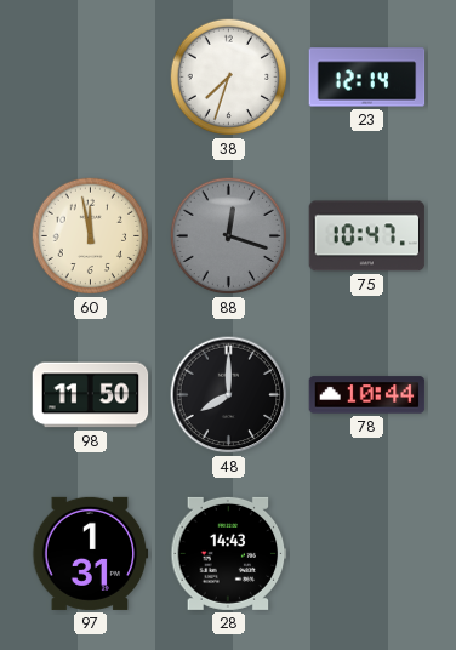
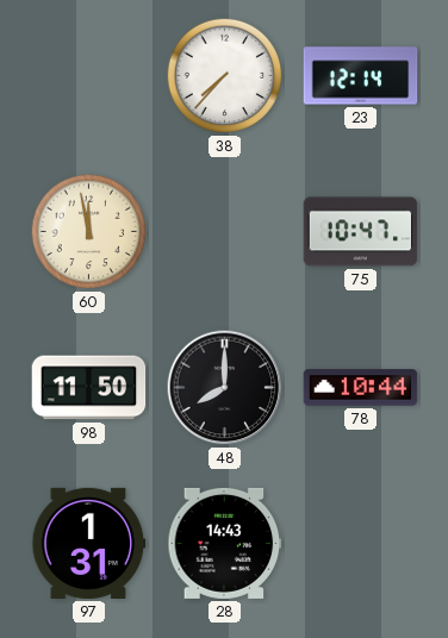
38: 7:33 -> 7:37 (225, 76)
88: 12:18 -> none (229, 236)
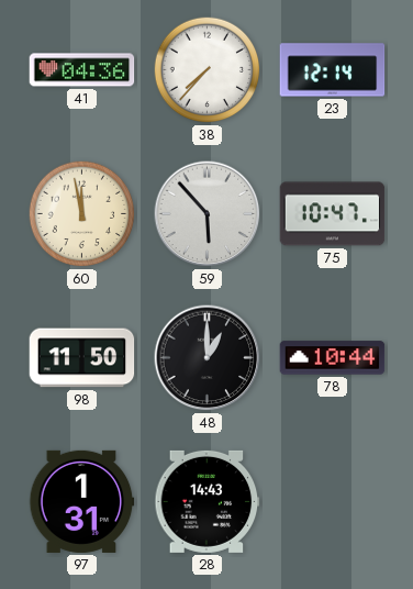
41: none -> 04:36 (82, 70)
59: none -> 5:53 (208, 214)
48: 8:00 -> 1:00 (208, 358)
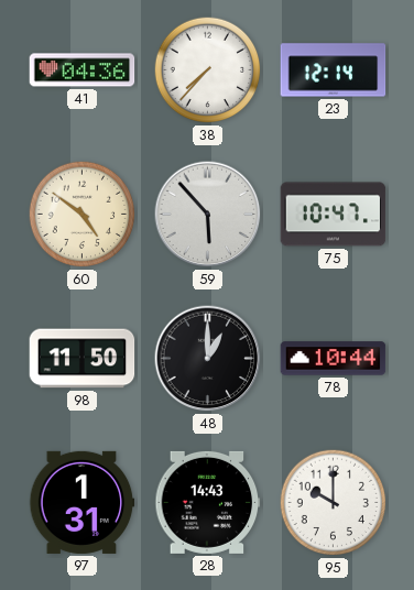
60: 11:58 -> 4:51 (83, 215)
95: none -> 10:00 (334, 503)
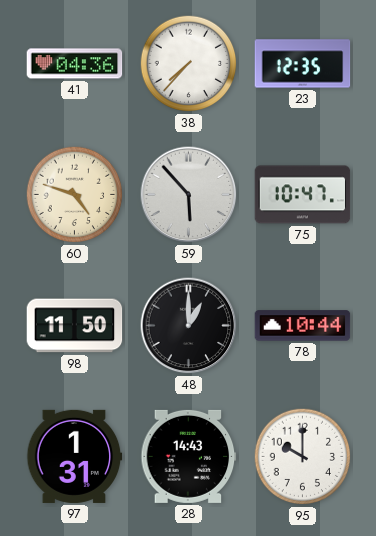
23: 12:14 -> 12:35 (303, 64)
60: 4:51 -> 4:48 (75, 195)
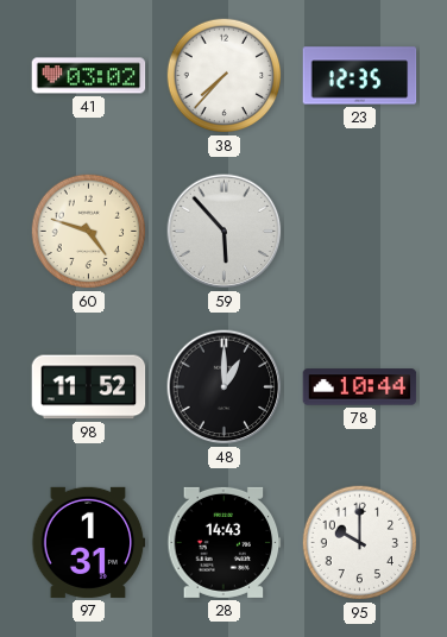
41: 04:36 -> 03:02 (89, 76)
75: 10:47 -> none (303, 195)
98: 11:50 -> 11:52 (89, 387)
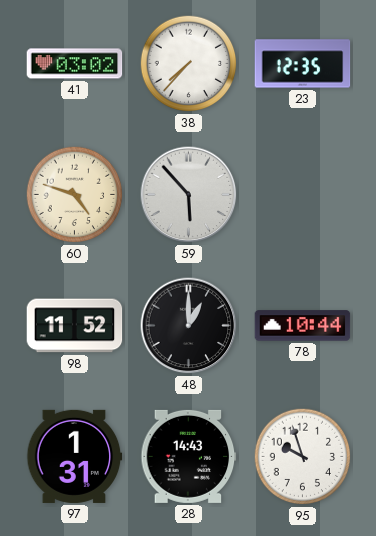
95: 10:00 -> 9:57 (303, 457)
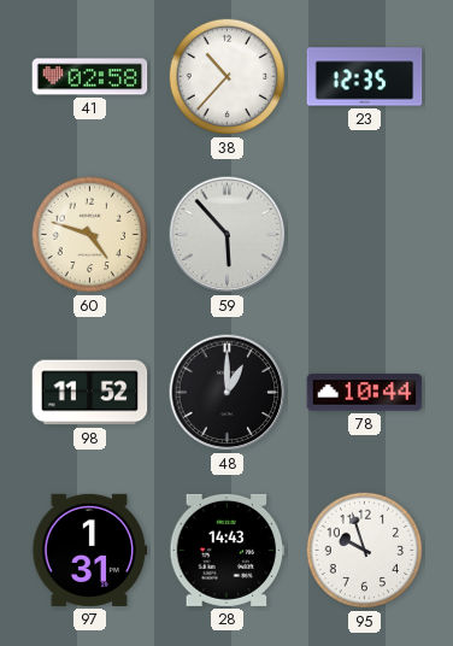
41: 03:02 -> 02:58 (90, 77)
38: 7:37 -> 10:37 (228, 77)
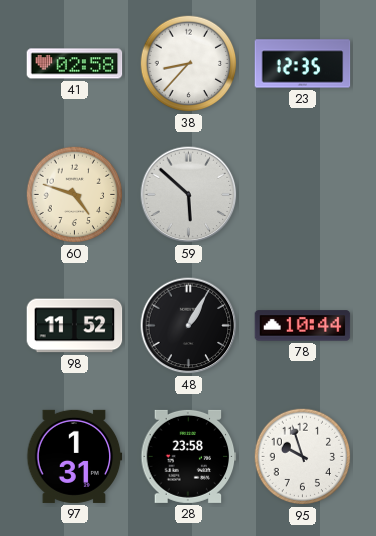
38: 10:37 -> 8:37 (189, 64)
59: 5:53 -> 5:52 (189, 195)
48: 1:00 -> 1:05 (189, 326)
28: 14:43 -> 23:58 (189, 456)
